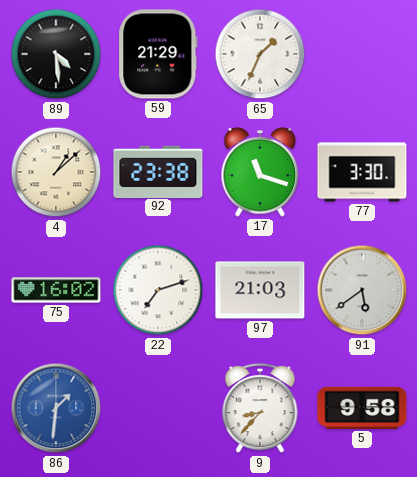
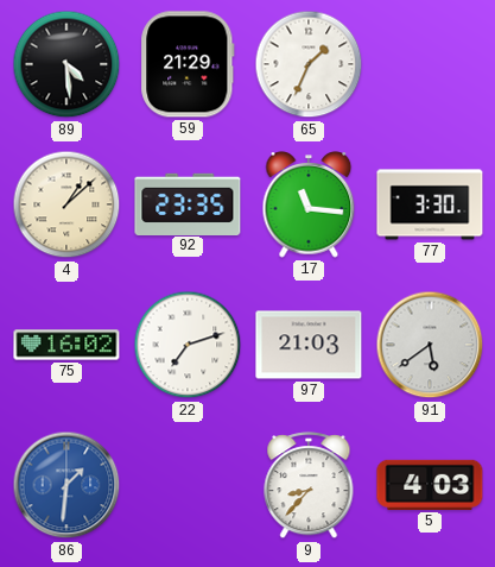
92: 23:38 -> 23:35 (188, 203)
17: 11:18 -> 11:16 (309, 204)
5: 9:58 -> 4:03 (430, 485)
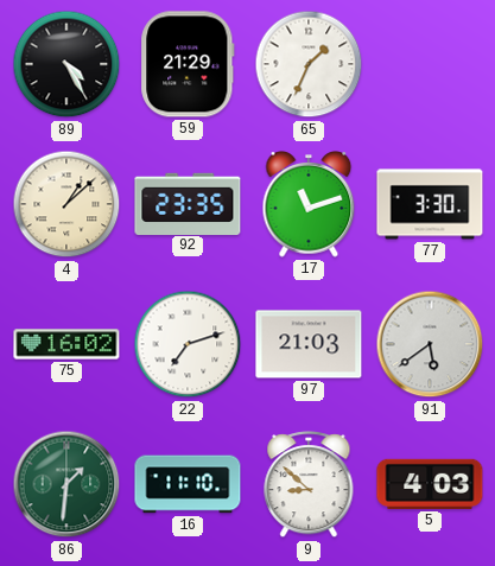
89: 4:29 -> 4:25 (66, 64)
17: 11:16 -> 11:12 (309, 204)
86 dial: blue -> green (66, 484)
16: none -> 11:10 (188, 484)
9: 8:37 -> 8:52 (309, 485)
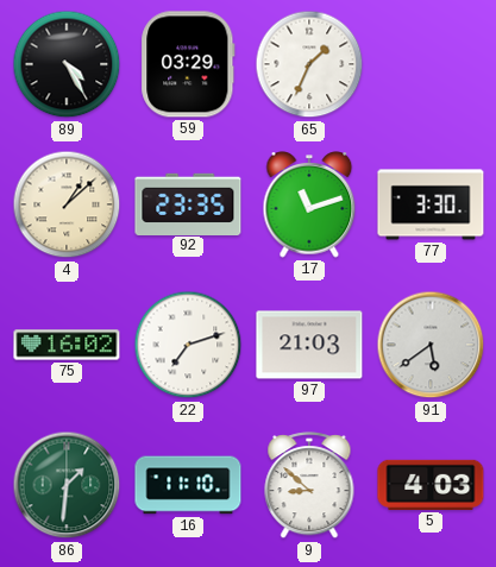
59: 21:29 -> 03:29 (188, 64)
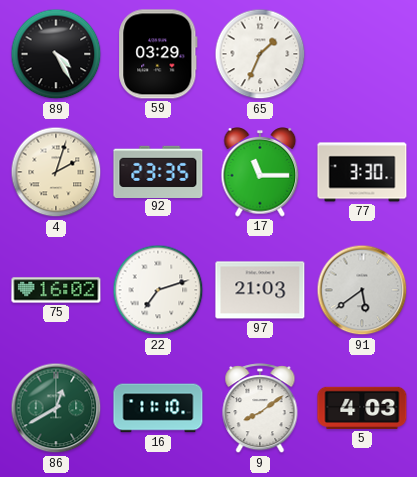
4: 1:08 -> 2:03 (56, 172)
17: 11:12 -> 11:15 (260, 172)
86: 1:31 -> 12:40 (56, 408)
9: 8:52 -> 8:09 (260, 409)
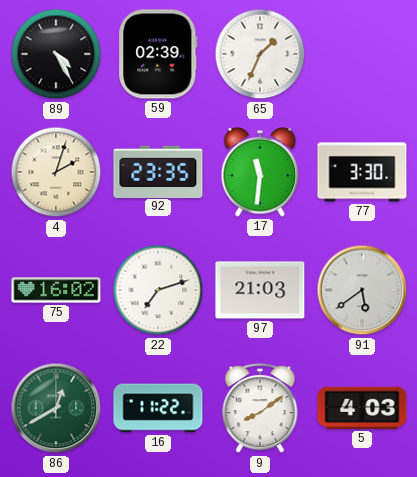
59: 03:29 -> 02:39 (158, 54)
17: 11:15 -> 11:31 (260, 172)
16: 11:10 -> 11:22 (158, 408)
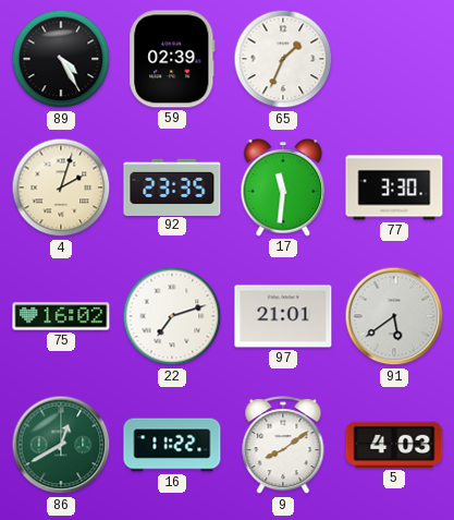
97: 21:03 -> 21:01 (283, 316)
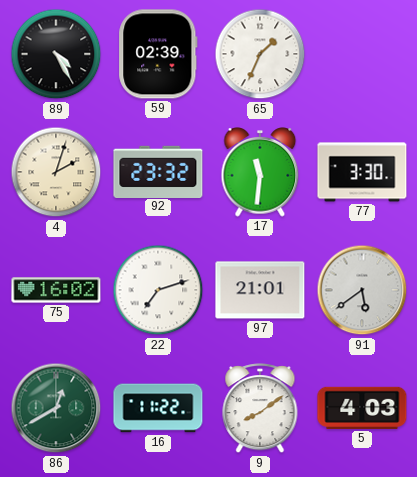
92: 23:35 -> 23:32 (158, 171)
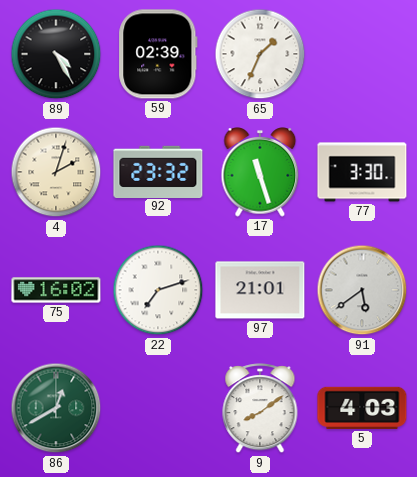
17: 11:31 -> 11:27 (260, 172)
16: 11:22 -> none (158, 408)
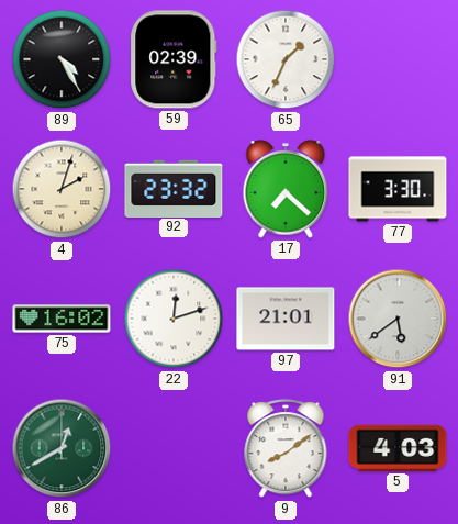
17: 11:27 -> 7:22 (286, 189)
22: 7:12 -> 12:12 (174, 319)
